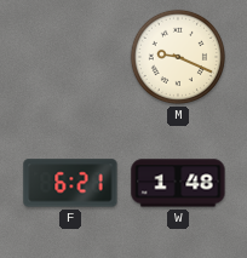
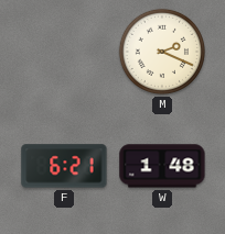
M: 9:19 -> 2:19 (162, 52)
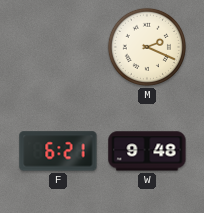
W: 1:48 -> 9:48 (147, 151)
